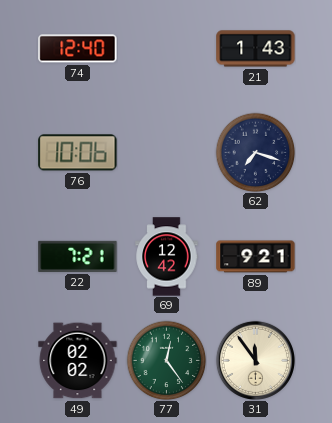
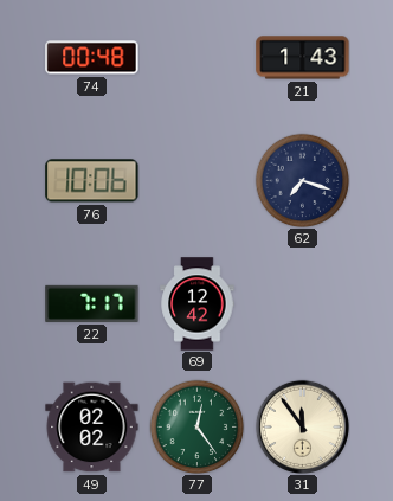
74: 12:40 -> 00:48 (92, 58)
22: 7:21 -> 7:17 (92, 303)
89: 9:21 -> none (256, 257)
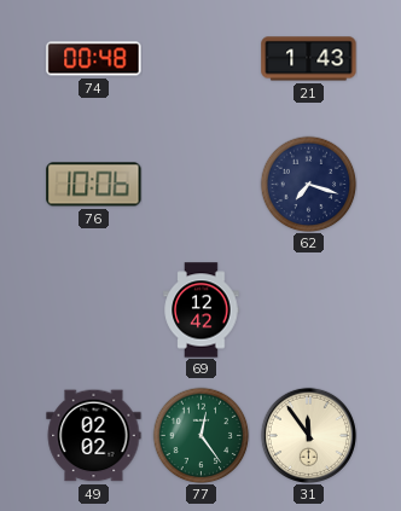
22: 7:17 -> none (92, 303)
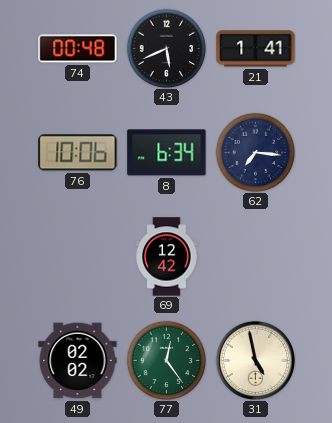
43: none -> 5:41 (166, 48)
21: 1:43 -> 1:41 (256, 49)
8: none -> 6:34 (167, 153)
62: 7:18 -> 7:16 (255, 152)
31: 11:54 -> 4:58 (255, 360)
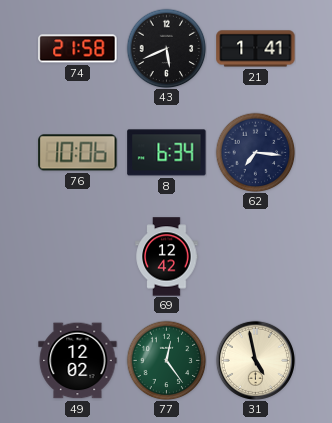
74: 00:48 -> 21:58 (78, 49)
49: 02:02 -> 12:02 (78, 361)
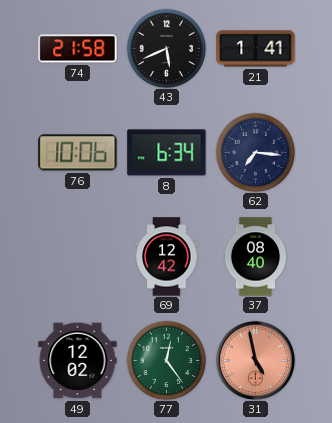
37: none -> 08:40 (256, 257)
31 dial: cream -> salmon (255, 360)
